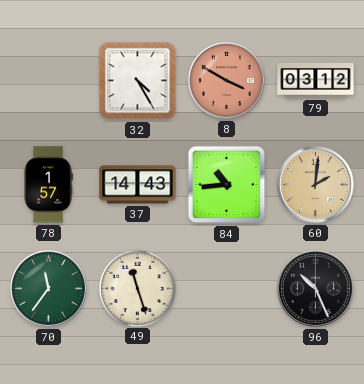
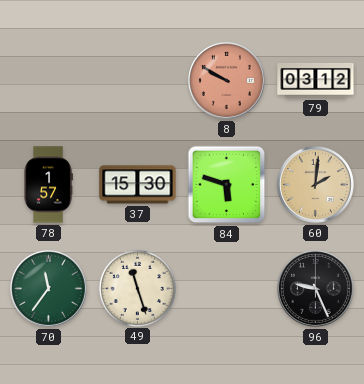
32: 4:25 -> none (138, 81)
8: 3:50 -> 9:50 (226, 80)
37: 14:43 -> 15:30 (138, 185)
84: 10:44 -> 5:48 (227, 185)
96: 10:26 -> 9:26 (315, 288)
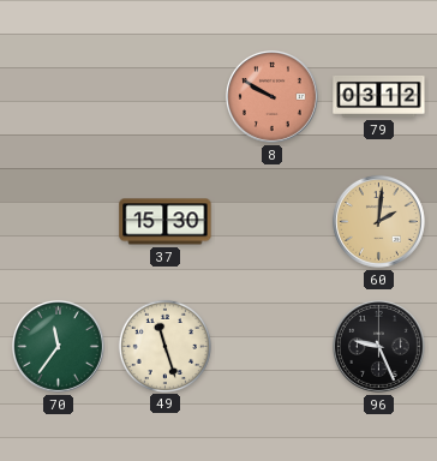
78: 1:57 -> none (48, 185)
84: 5:48 -> none (227, 185)
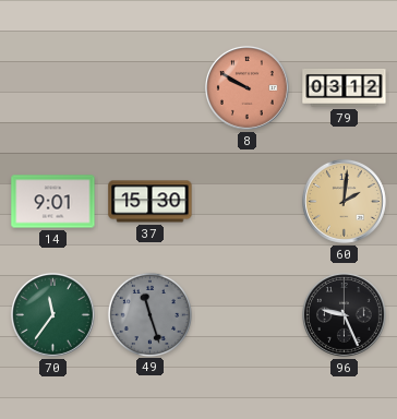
14: none -> 9:01 (53, 202)
49 dial: cream -> grey (149, 314)
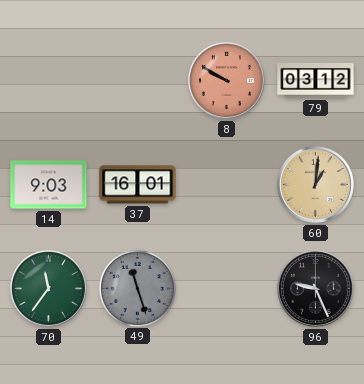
14: 9:01 -> 9:03 (49, 185)
37: 15:30 -> 16:01 (138, 185)
60: 2:01 -> 1:01 (315, 184)
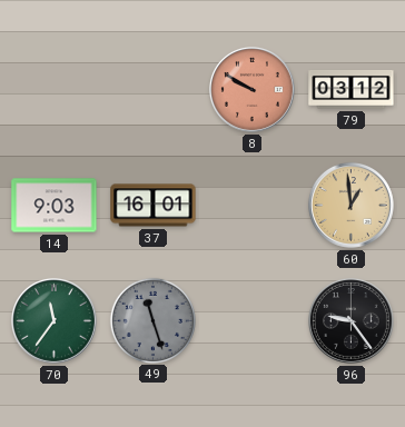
60: 1:01 -> 12:59 (350, 205)
96: 9:26 -> 9:24 (350, 320)
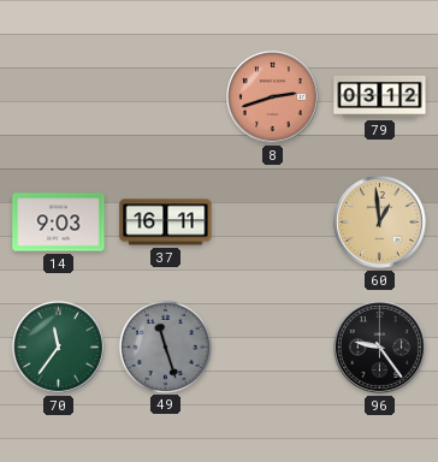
8: 9:50 -> 2:42 (272, 96)
37: 16:01 -> 16:11 (166, 223)
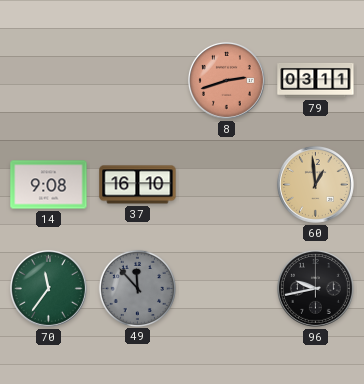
79: 03:12 -> 03:11 (316, 81)
14: 9:03 -> 9:08 (49, 185)
37: 16:11 -> 16:10 (138, 185)
49: 11:27 -> 11:53 (137, 288)
96: 9:24 -> 9:43 (315, 288)
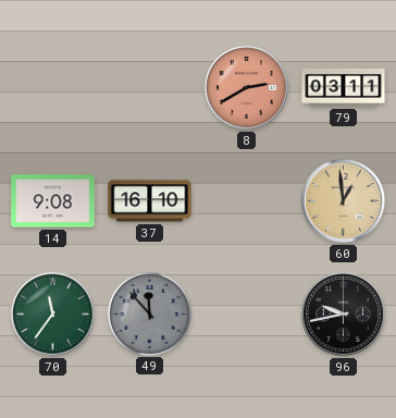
8: 2:42 -> 2:40 (246, 87)
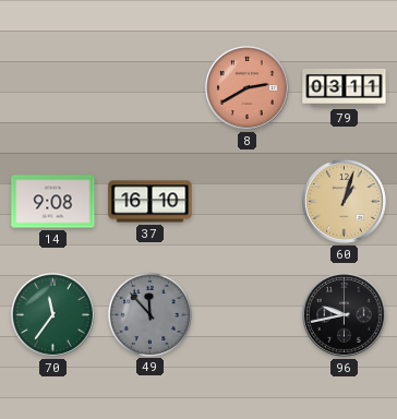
60: 12:59 -> 1:03 (344, 201)
